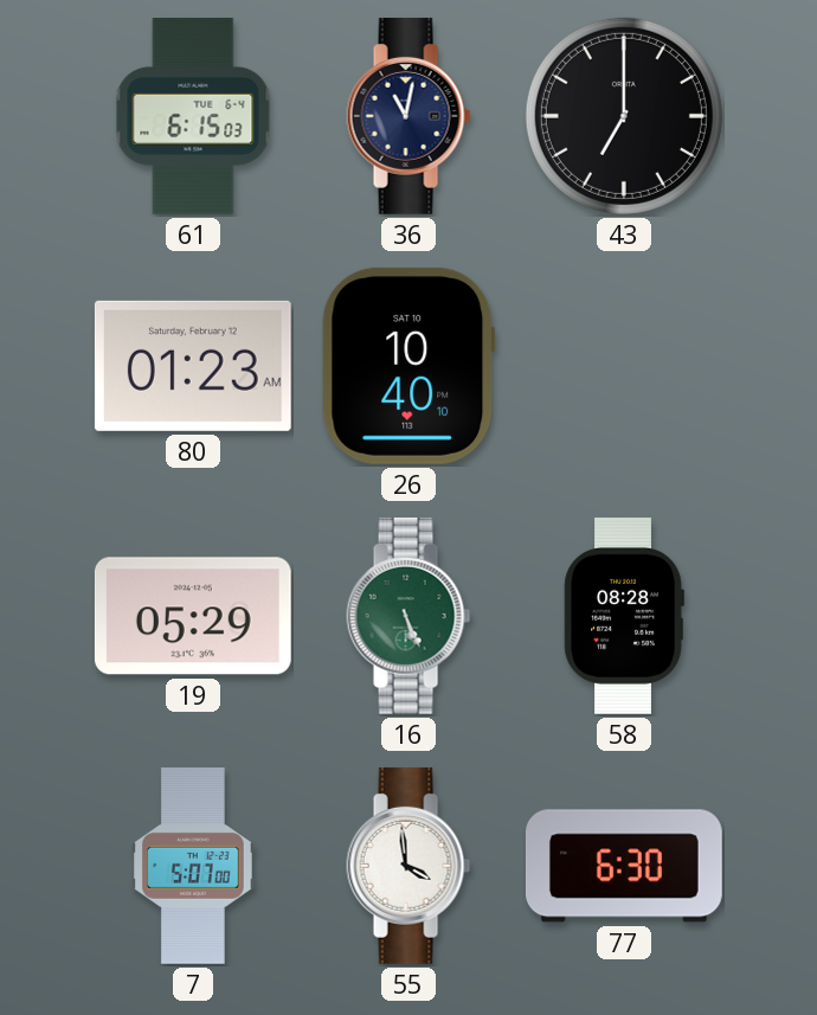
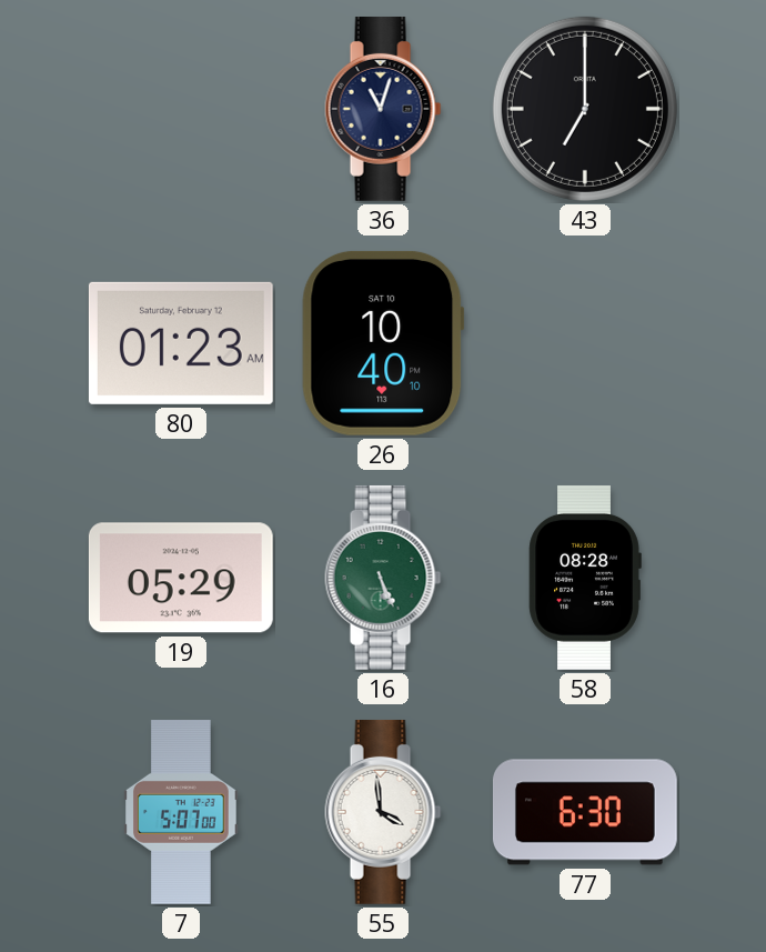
61: 6:15 -> none (193, 117)
36: 11:02 -> 11:03 (383, 109)
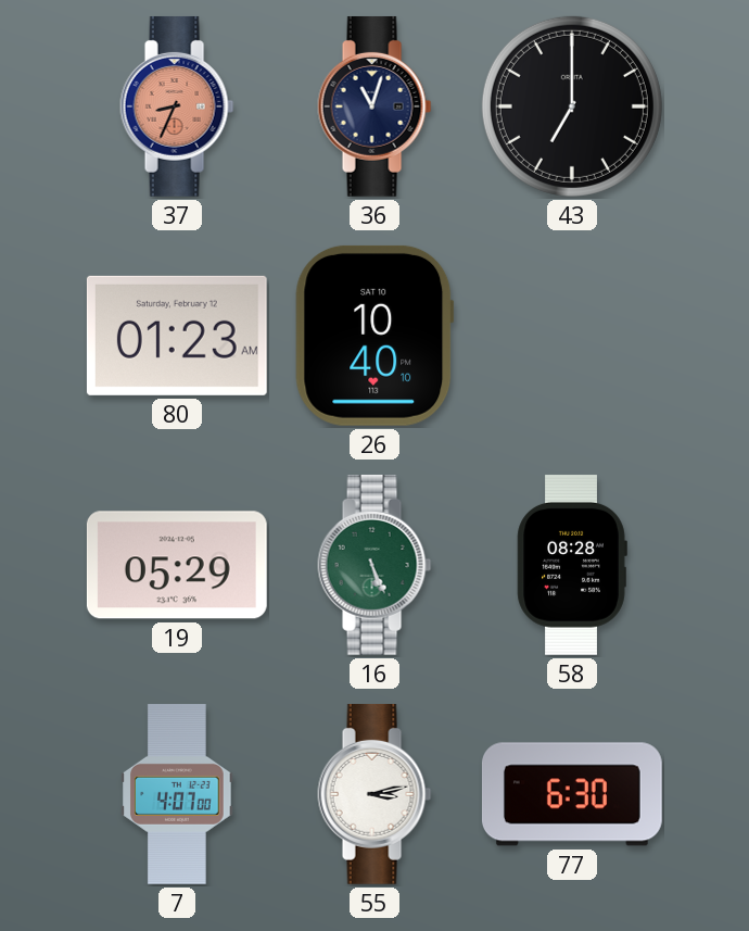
37: none -> 8:34 (177, 106)
7: 5:07 -> 4:07 (178, 795)
55: 3:59 -> 3:13 (374, 794)
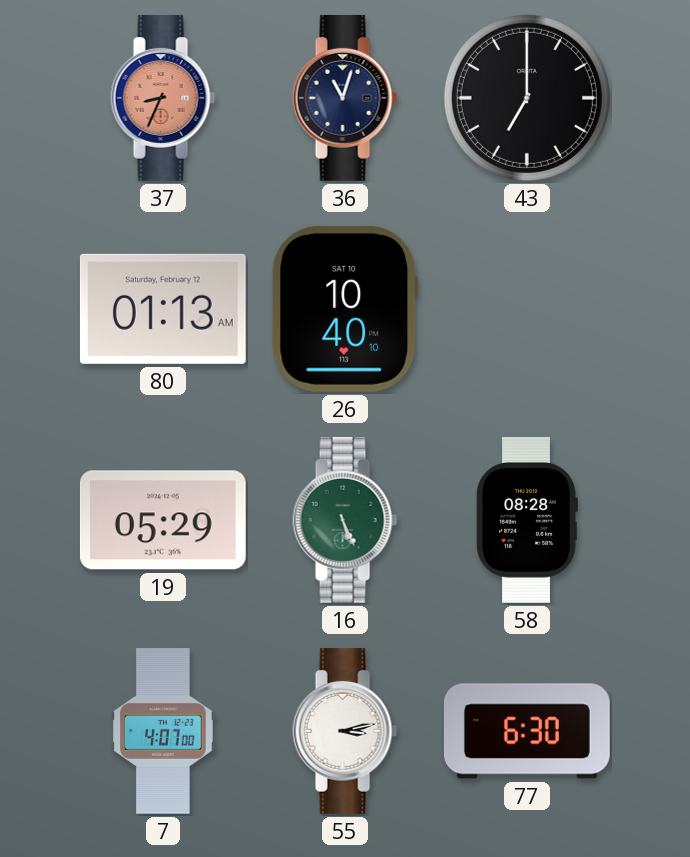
80: 01:23 -> 01:13 (163, 309)
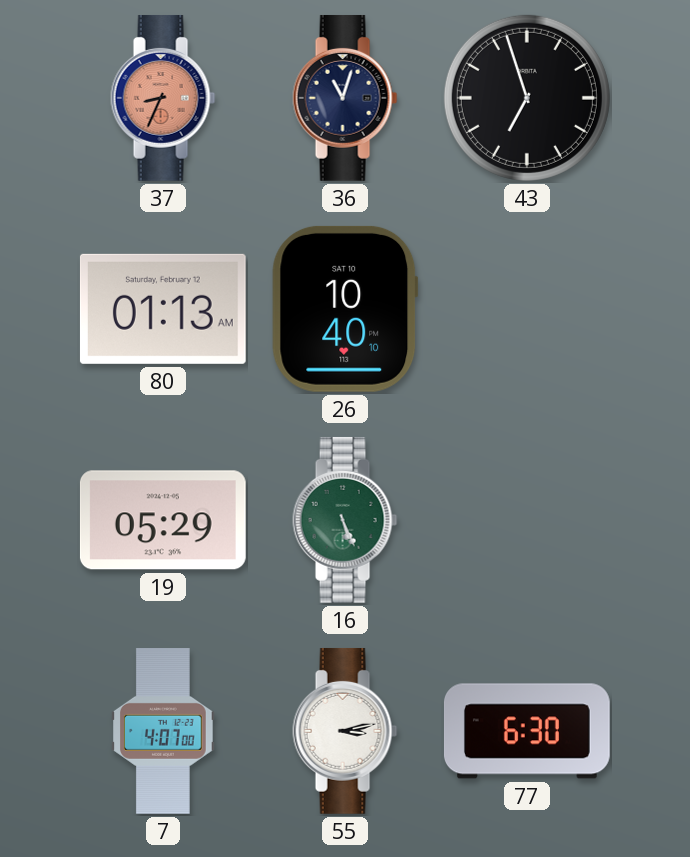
43: 7:00 -> 6:57 (527, 98)
58: 08:28 -> none (527, 520)
